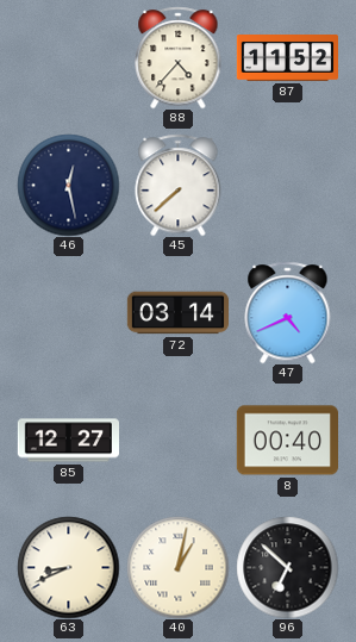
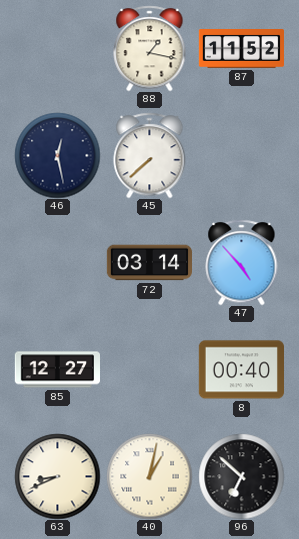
88: 4:37 -> 1:17 (150, 48)
47: 4:41 -> 4:53 (242, 262)
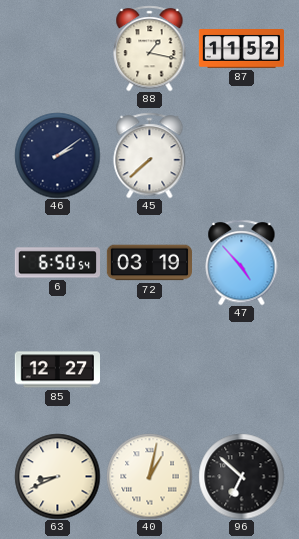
46: 12:28 -> 2:09 (57, 155)
6: none -> 6:50 (57, 263)
72: 03:14 -> 03:19 (149, 263)
8: 00:40 -> none (241, 370)
